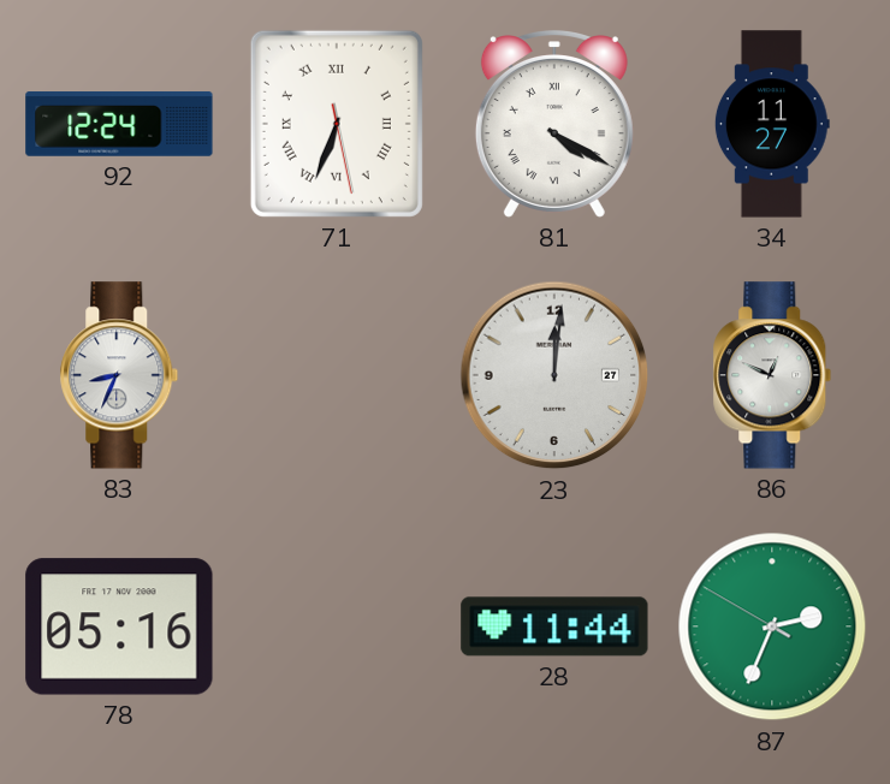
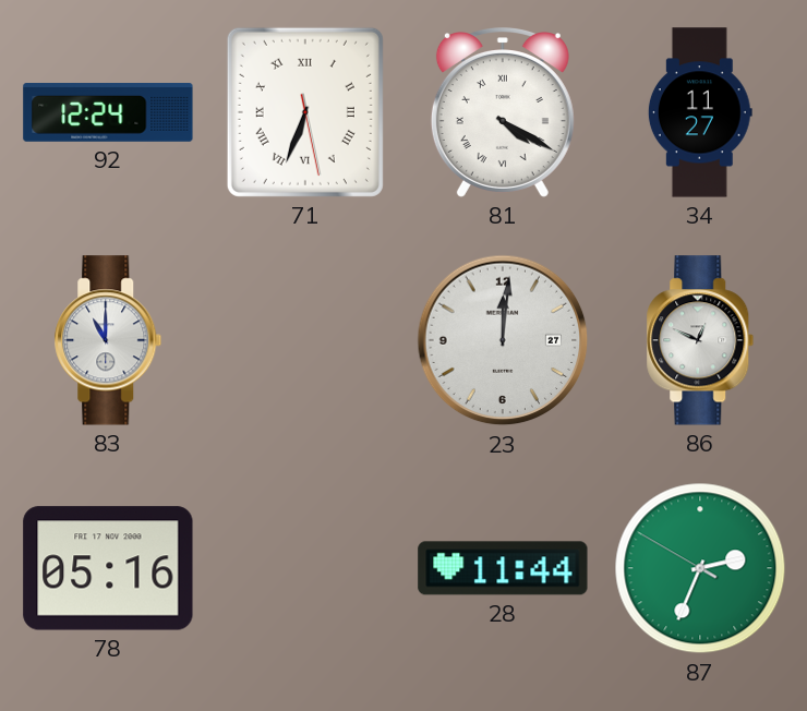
83: 8:34 -> 11:00 (108, 340)
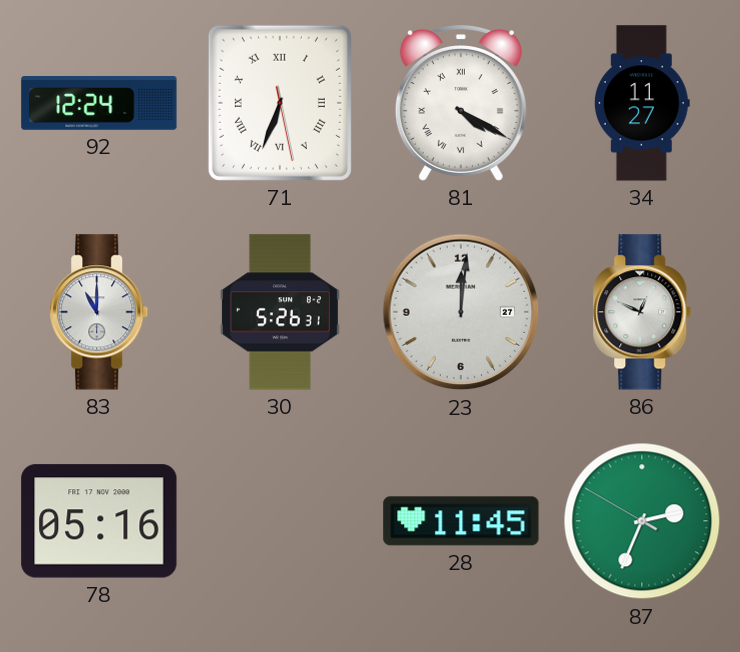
30: none -> 5:26 (280, 312)
28: 11:44 -> 11:45 (461, 521)
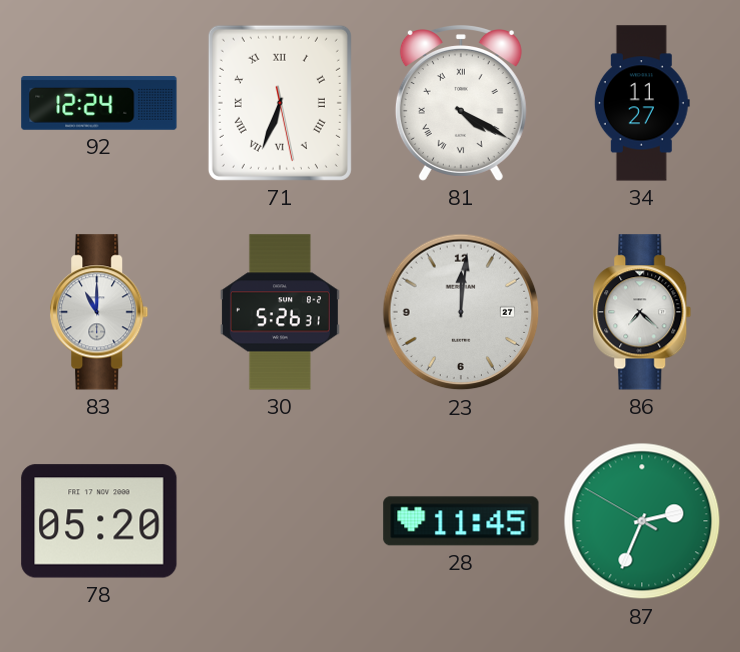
86: 12:49 -> 7:22 (642, 312)
78: 05:16 -> 05:20 (99, 521)
